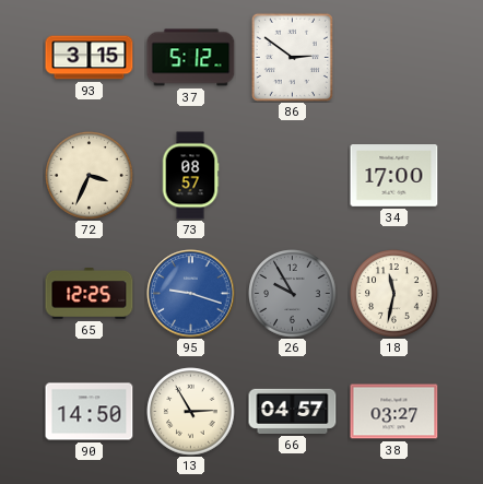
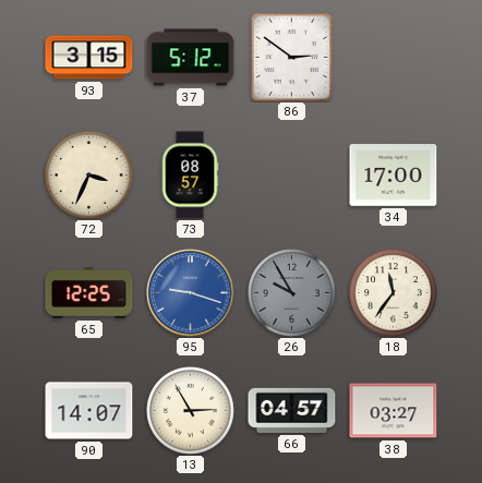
18: 11:32 -> 11:36 (394, 293)
90: 14:50 -> 14:07 (89, 411)
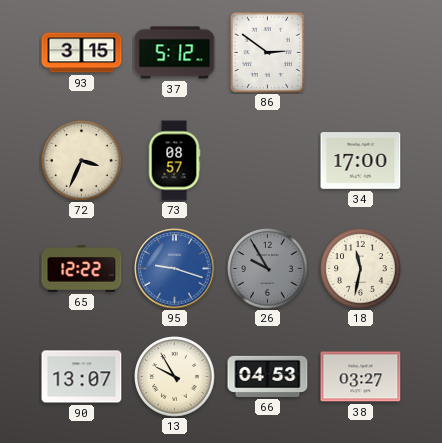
65: 12:25 -> 12:22 (82, 269)
18: 11:36 -> 11:32 (361, 269)
90: 14:07 -> 13:07 (82, 377)
13: 2:55 -> 9:55 (175, 377)
66: 04:57 -> 04:53 (268, 376)
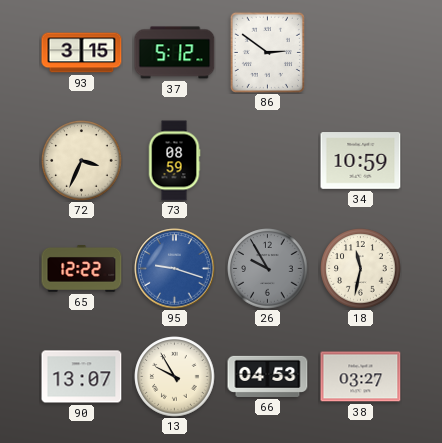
73: 08:57 -> 08:59 (174, 161)
34: 17:00 -> 10:59 (361, 161)
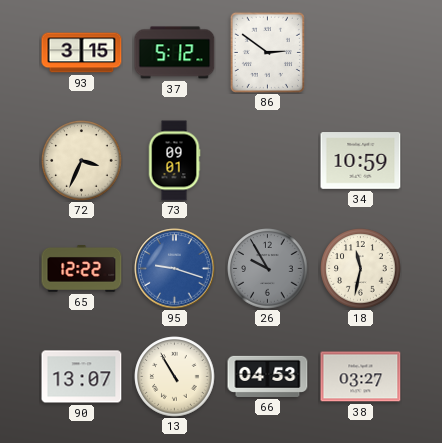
73: 08:59 -> 09:01 (174, 161)
13: 9:55 -> 10:55 (175, 377)
